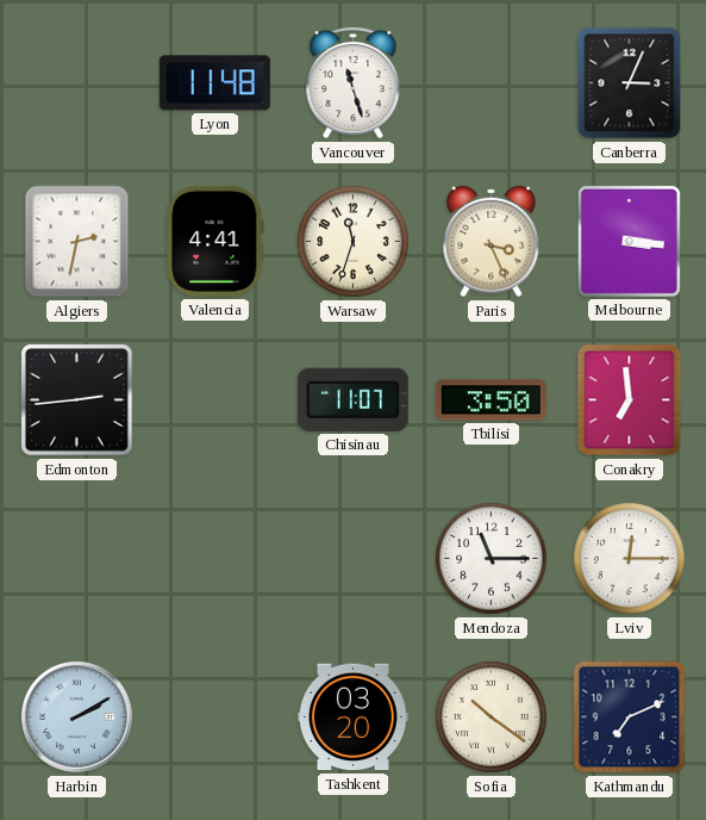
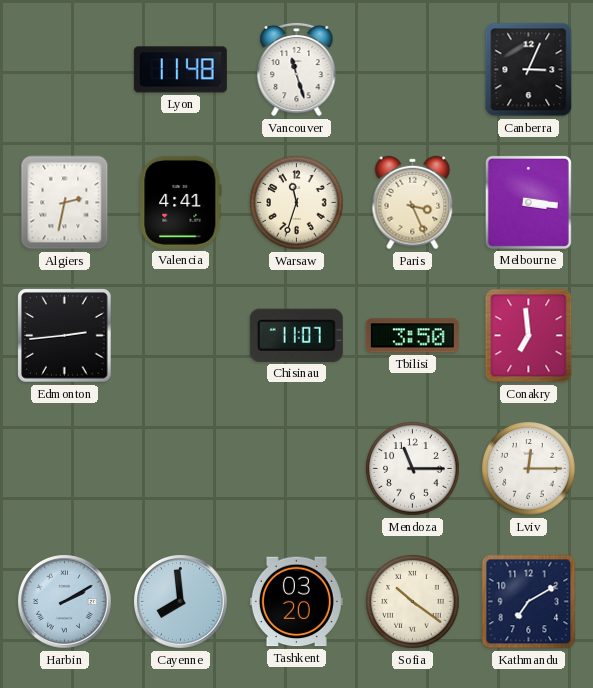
Cayenne: none -> 7:59 (181, 602)
Kathmandu: 7:11 -> 7:10 (529, 602)
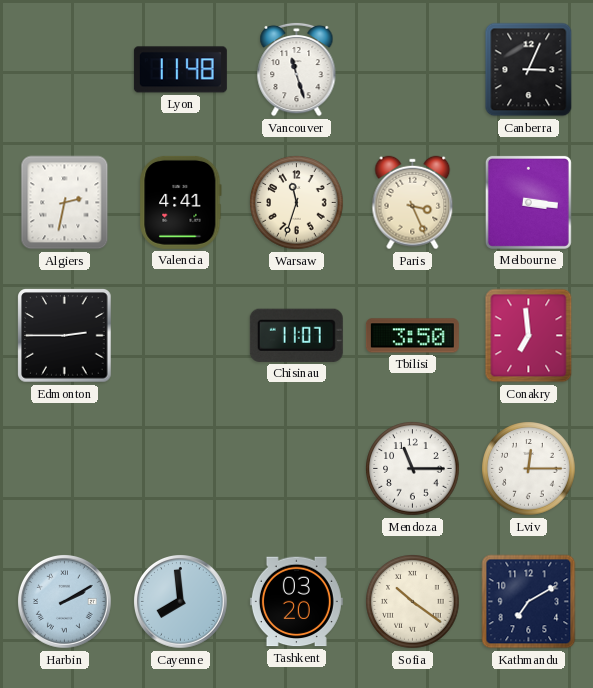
Edmonton: 2:44 -> 2:45 (65, 336)
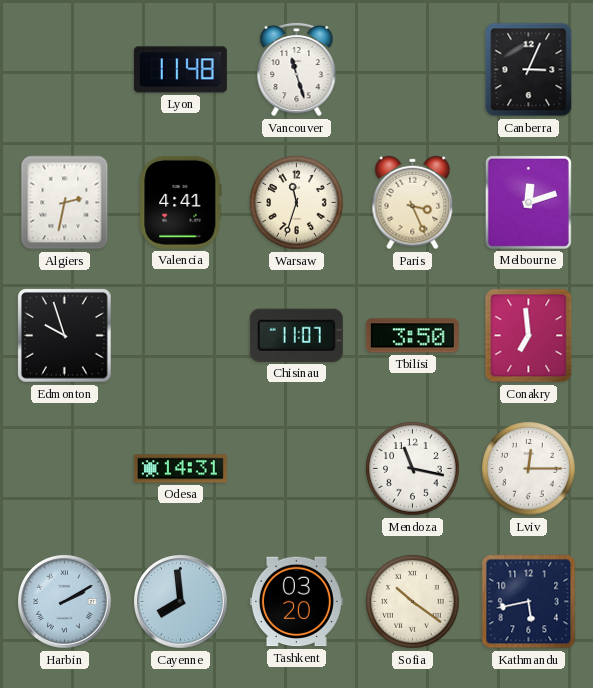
Melbourne: 3:16 -> 12:12 (528, 202)
Edmonton: 2:45 -> 9:57 (65, 336)
Odesa: none -> 14:31 (180, 469)
Mendoza: 11:15 -> 11:17 (413, 469)
Kathmandu: 7:10 -> 5:43 (529, 602)
